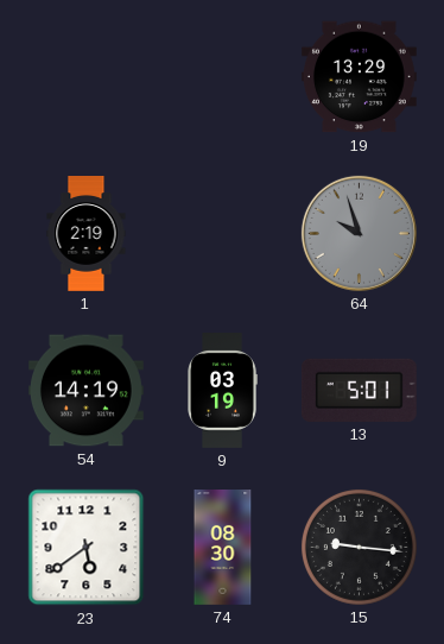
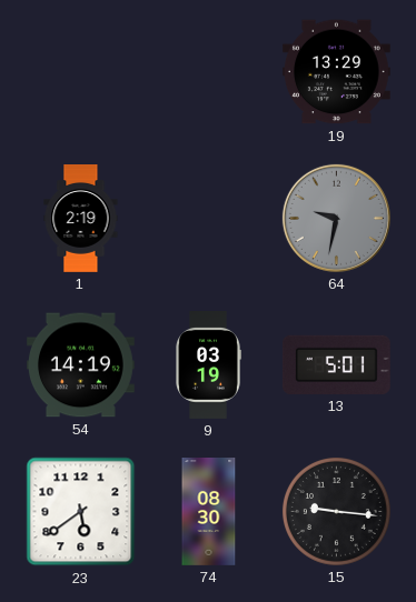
64: 9:57 -> 9:32 (336, 218)
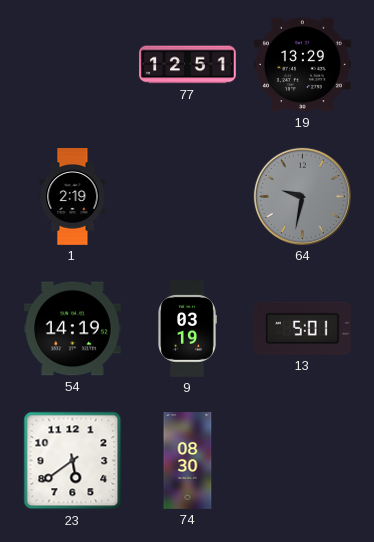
77: none -> 12:51 (188, 65)
15: 9:16 -> none (336, 511)
